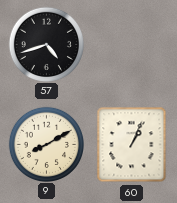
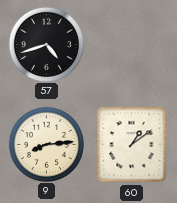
9: 8:10 -> 8:14 (46, 144)
60: 1:04 -> 1:09 (132, 145)
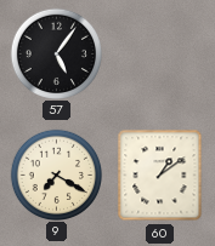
57: 4:42 -> 5:06 (56, 53)
9: 8:14 -> 7:20 (56, 175)
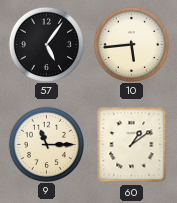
10: none -> 5:44 (131, 44)
9: 7:20 -> 11:15 (46, 144)
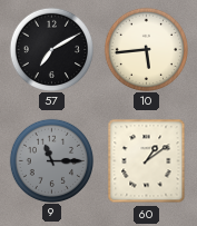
57: 5:06 -> 7:10 (51, 49)
9 dial: cream -> grey (51, 160)
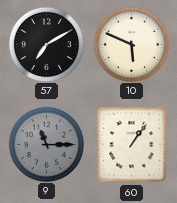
10: 5:44 -> 5:49 (131, 44)
60: 1:09 -> 1:06 (132, 145)
